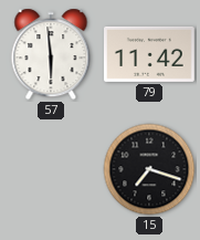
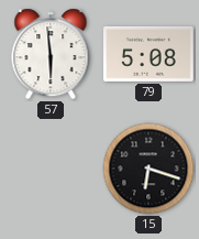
79: 11:42 -> 5:08 (150, 54)
15: 7:18 -> 6:18 (148, 169)
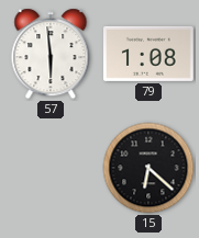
79: 5:08 -> 1:08 (150, 54)
15: 6:18 -> 6:22 (148, 168)
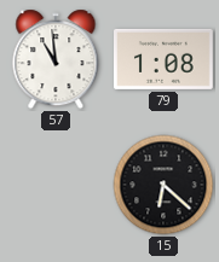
57: 5:59 -> 10:59 (56, 59)
